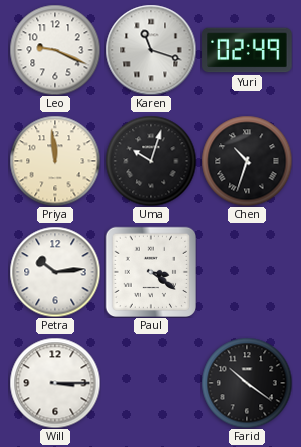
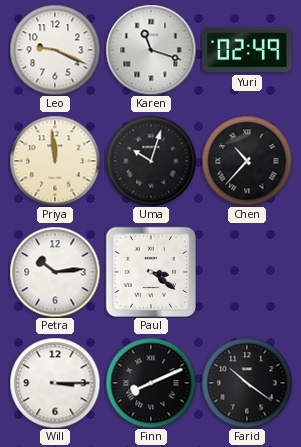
Chen: 10:33 -> 10:37 (247, 161)
Finn: none -> 8:11 (151, 383)
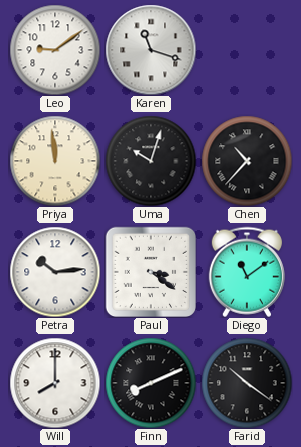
Leo: 9:19 -> 9:09 (55, 50)
Yuri: 02:49 -> none (247, 50)
Diego: none -> 11:09 (247, 272)
Will: 3:15 -> 8:00 (55, 383)
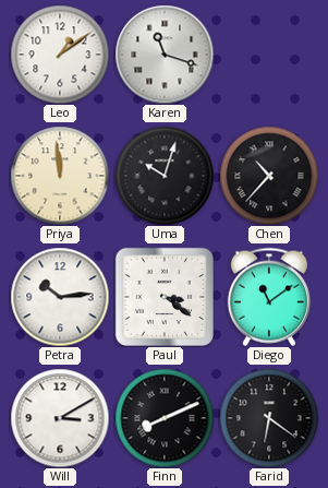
Leo: 9:09 -> 1:09 (60, 55)
Will: 8:00 -> 3:10 (60, 418)
Farid: 10:21 -> 6:21 (269, 418)
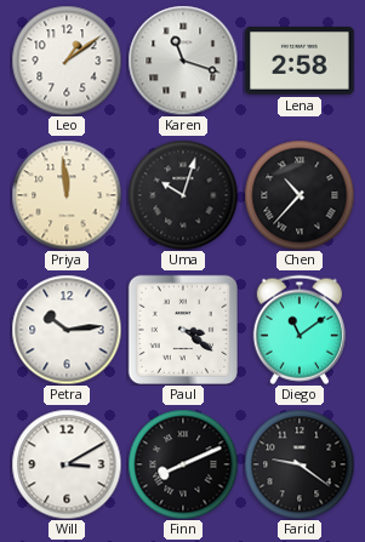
Lena: none -> 2:58 (300, 62)
Farid: 6:21 -> 9:21 (300, 464)
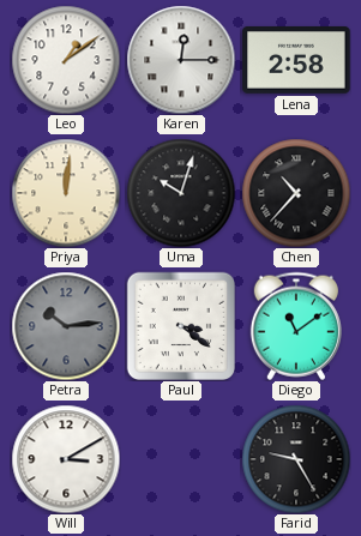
Karen: 11:18 -> 12:15 (181, 60)
Priya: 11:59 -> 12:01 (66, 193)
Petra dial: white -> grey (66, 326)
Finn: 8:11 -> none (183, 464)
Farid: 9:21 -> 9:25 (296, 459)
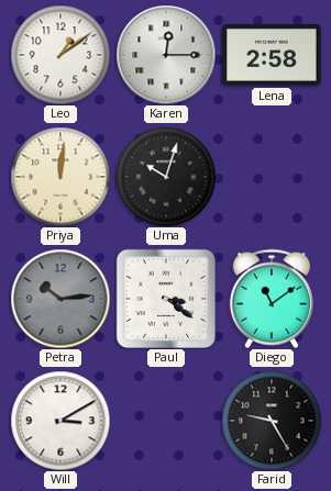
Chen: 10:37 -> none (296, 193)
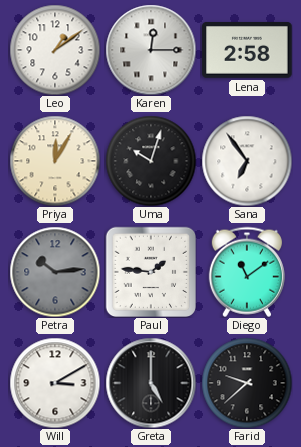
Priya: 12:01 -> 12:05 (55, 161)
Sana: none -> 6:54 (247, 161)
Paul: 3:21 -> 1:46 (150, 271)
Greta: none -> 5:00 (151, 383)
Farid: 9:25 -> 9:38 (247, 383)
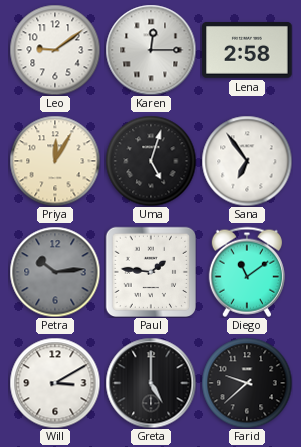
Leo: 1:09 -> 9:09 (55, 50)
Uma: 10:03 -> 5:03 (151, 161)
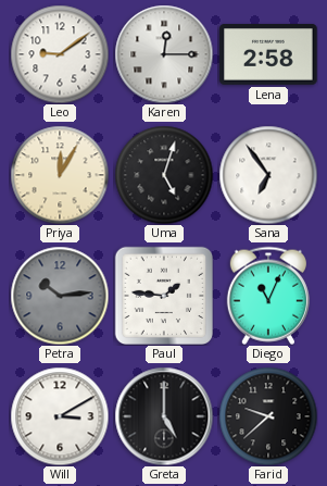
Diego: 11:09 -> 11:04 (268, 296)
